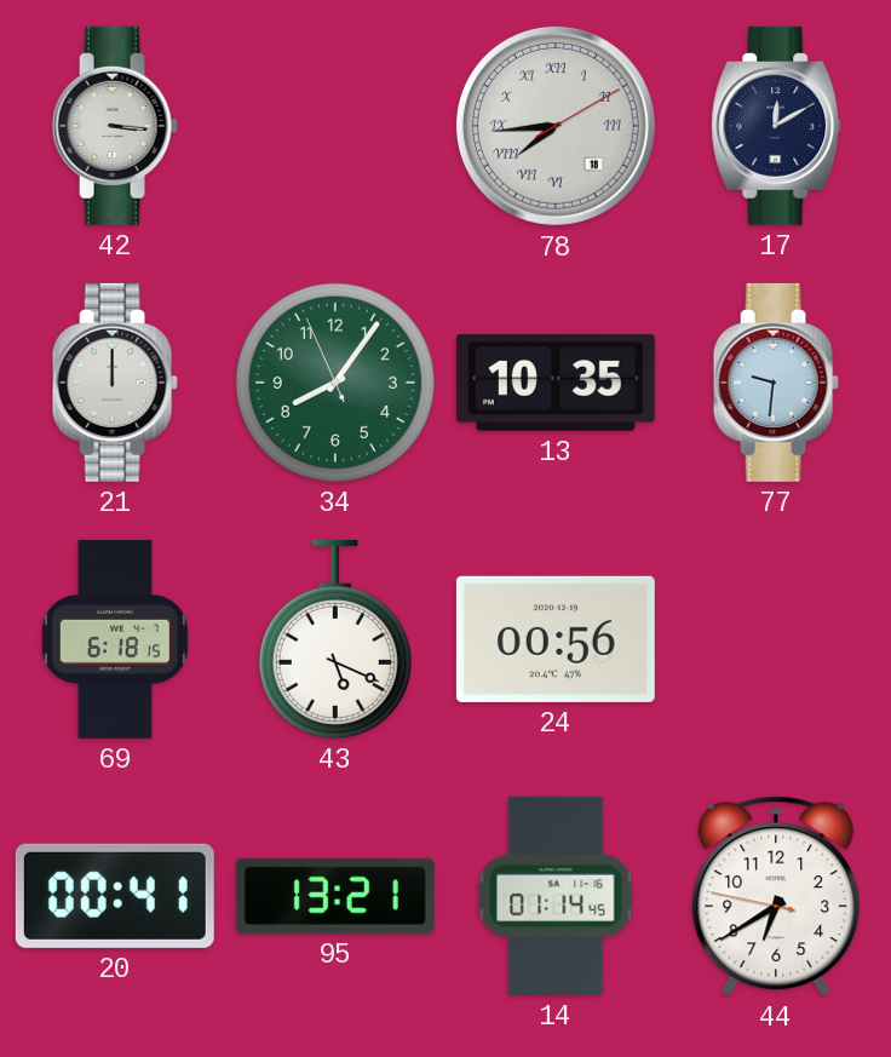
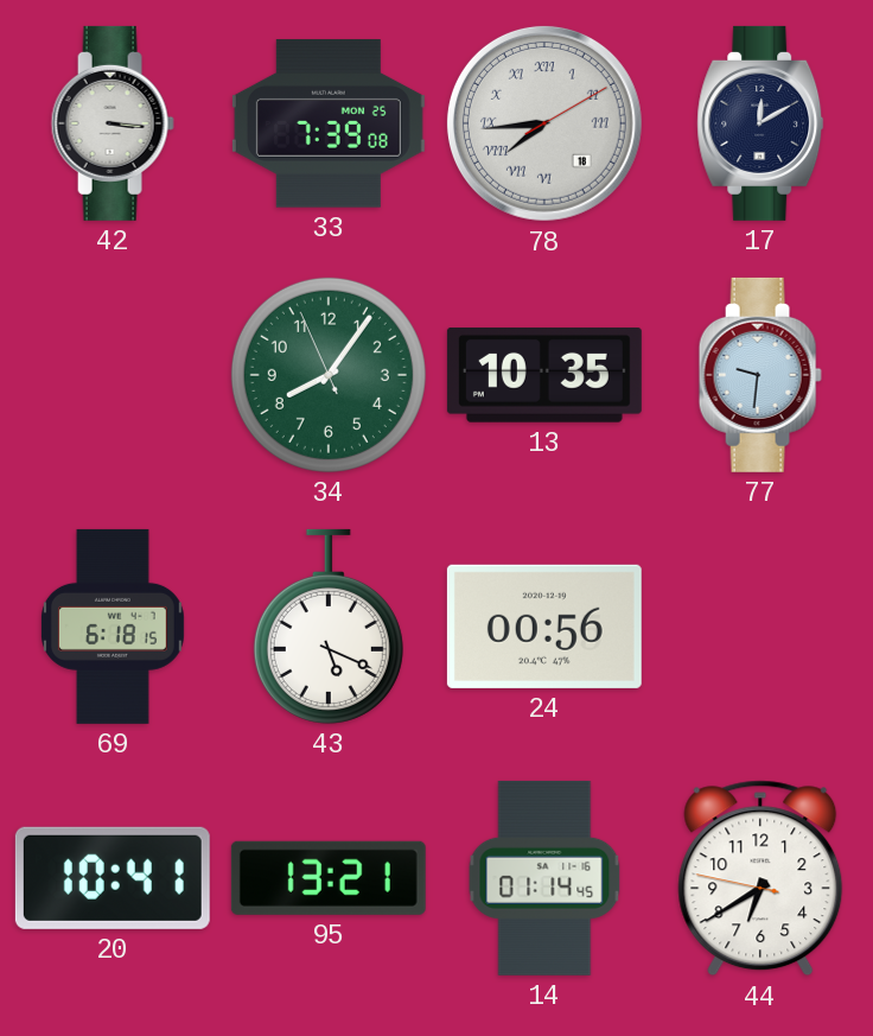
33: none -> 7:39 (329, 123)
21: 12:00 -> none (115, 383)
20: 00:41 -> 10:41 (113, 878)
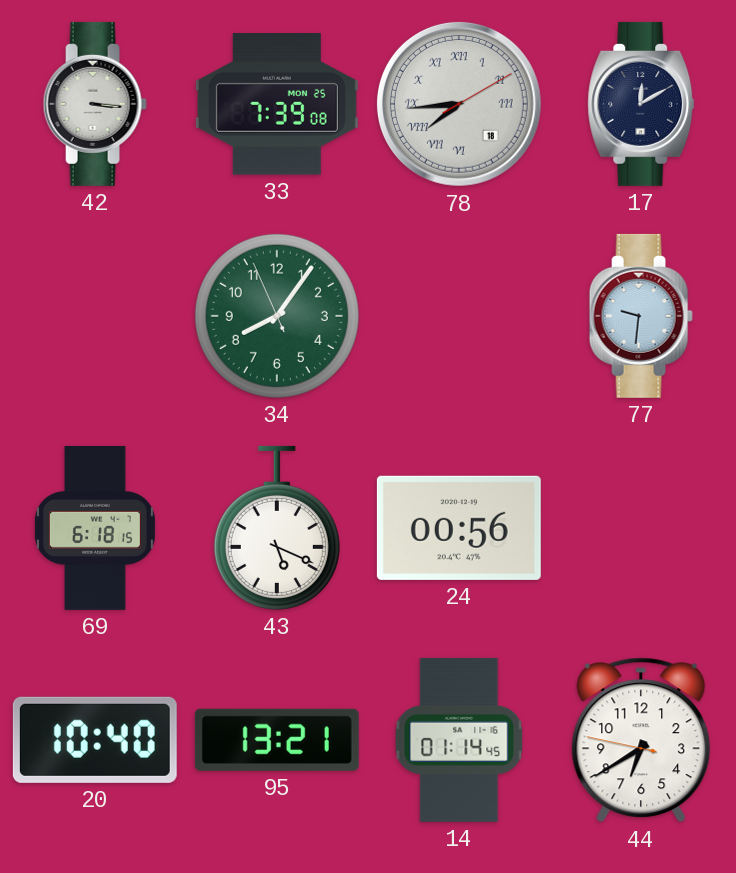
13: 10:35 -> none (544, 376)
20: 10:41 -> 10:40 (95, 740)
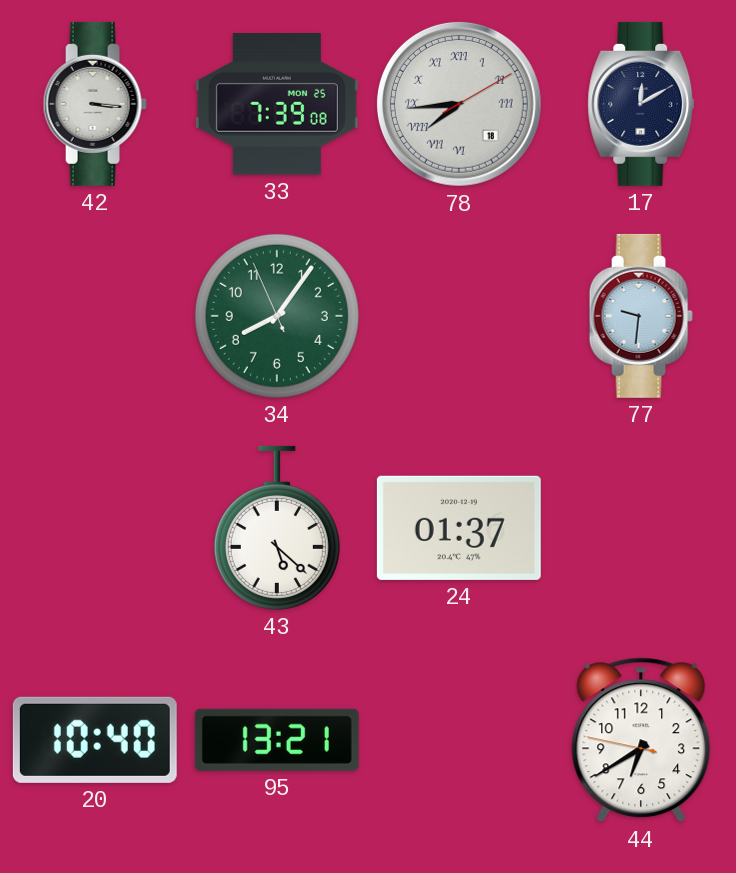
69: 6:18 -> none (95, 528)
43: 5:19 -> 5:22 (277, 528)
24: 00:56 -> 01:37 (459, 528)
14: 01:14 -> none (459, 740)
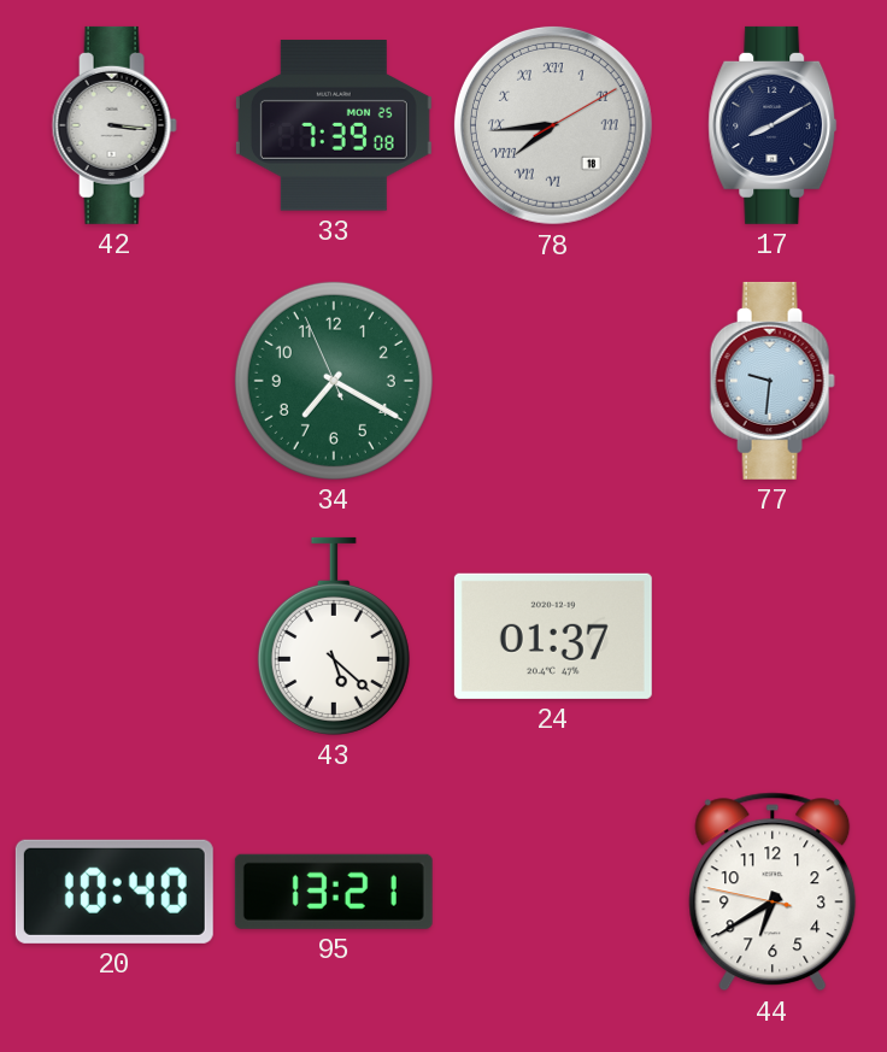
17: 12:10 -> 8:10 (773, 125)
34: 8:05 -> 7:19 (334, 381)
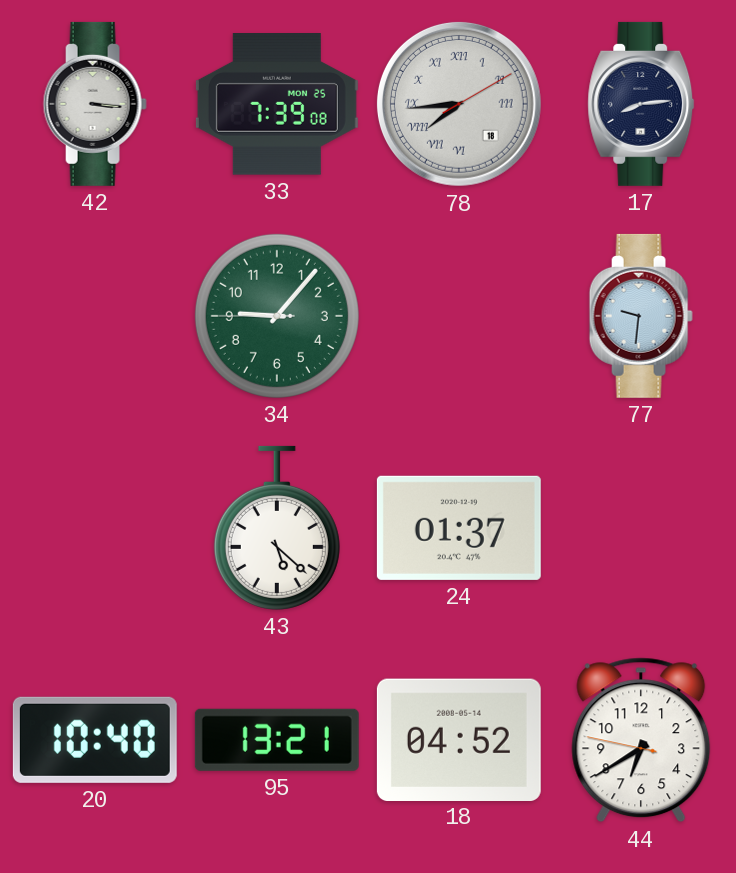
17: 8:10 -> 8:14 (641, 104)
34: 7:19 -> 9:06 (277, 316)
18: none -> 04:52 (459, 739)
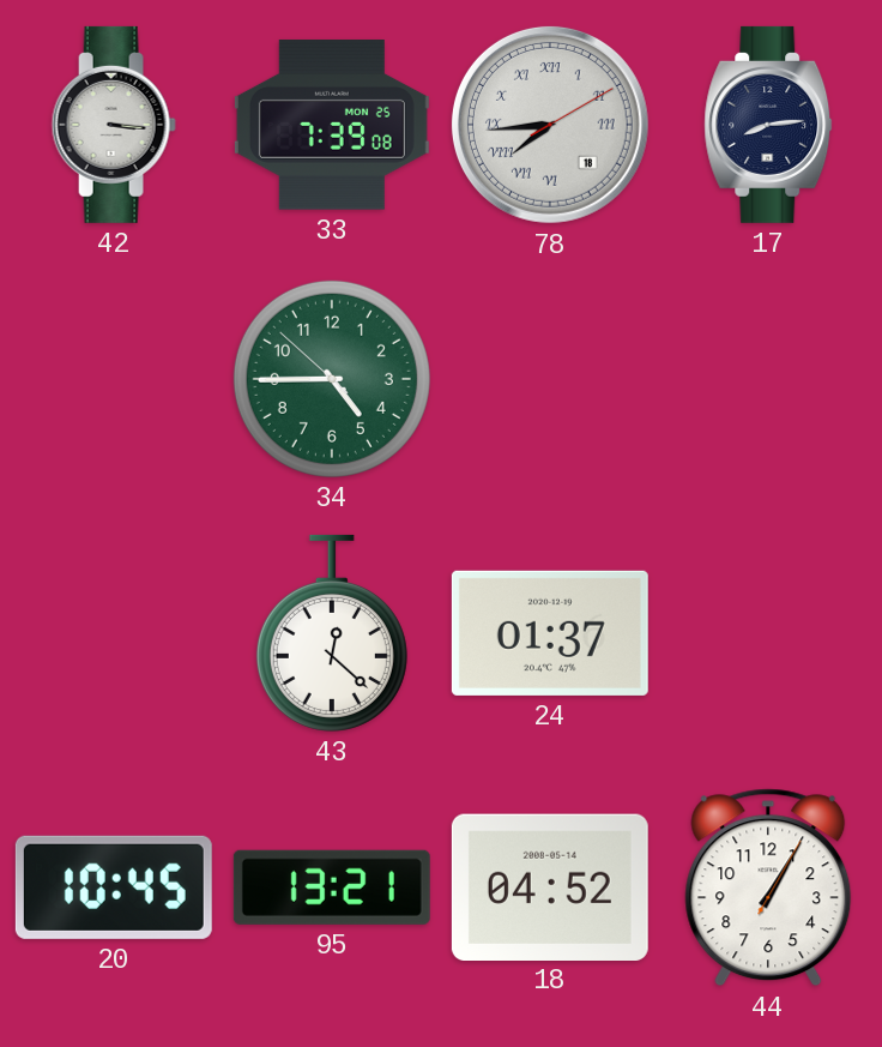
34: 9:06 -> 4:44 (332, 379)
77: 9:31 -> none (641, 316)
43: 5:22 -> 12:22 (332, 633)
20: 10:40 -> 10:45 (114, 887)
44: 6:39 -> 1:05 (768, 887)
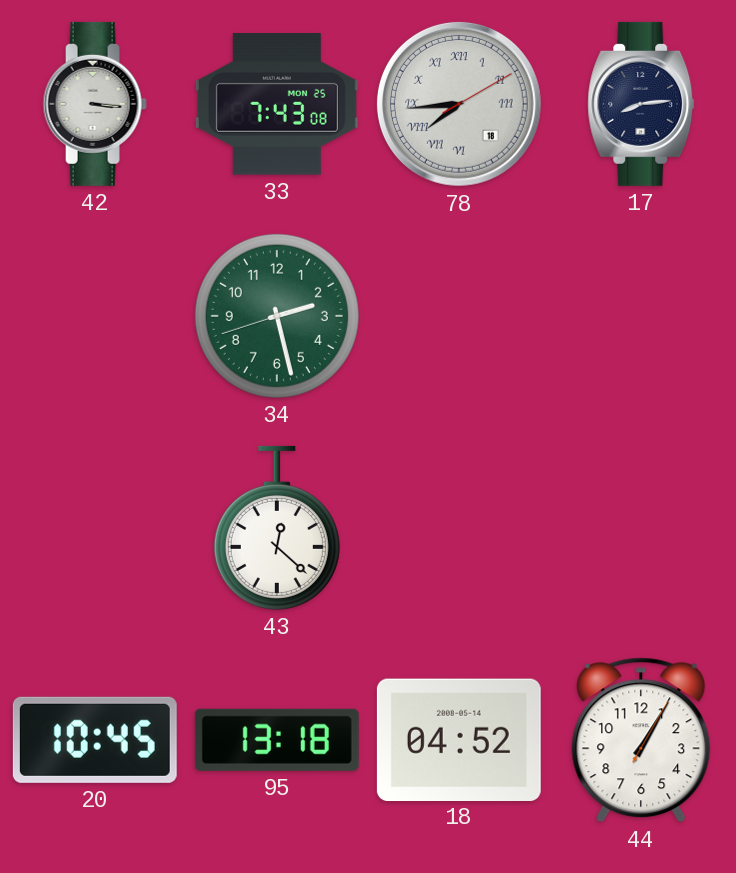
33: 7:39 -> 7:43 (277, 104)
34: 4:44 -> 2:27 (277, 316)
24: 01:37 -> none (550, 633)
95: 13:21 -> 13:18 (277, 740)
